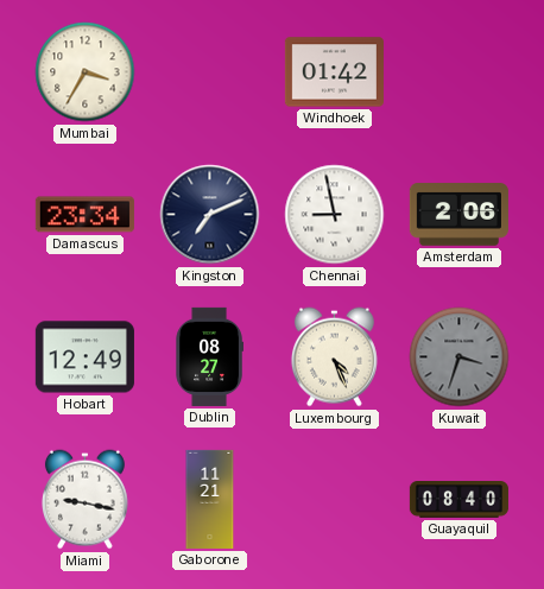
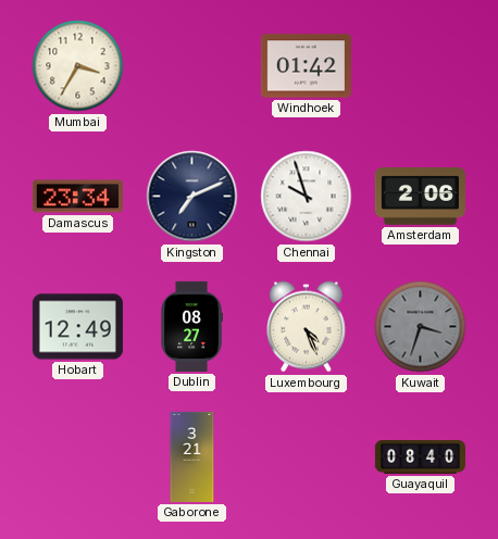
Chennai: 8:58 -> 9:57 (307, 197)
Miami: 9:17 -> none (84, 500)
Gaborone: 11:21 -> 3:21 (192, 456)
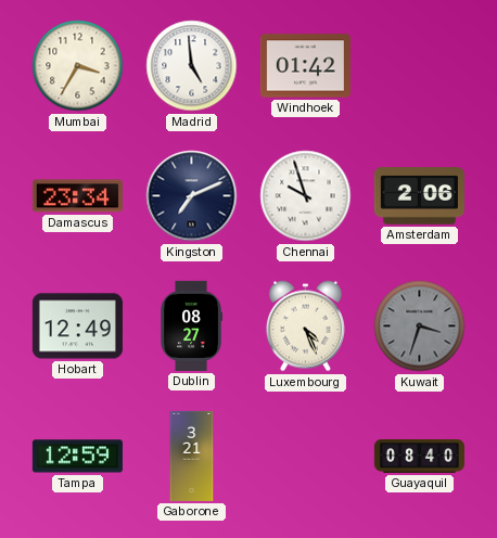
Madrid: none -> 4:59 (192, 66)
Tampa: none -> 12:59 (77, 457)
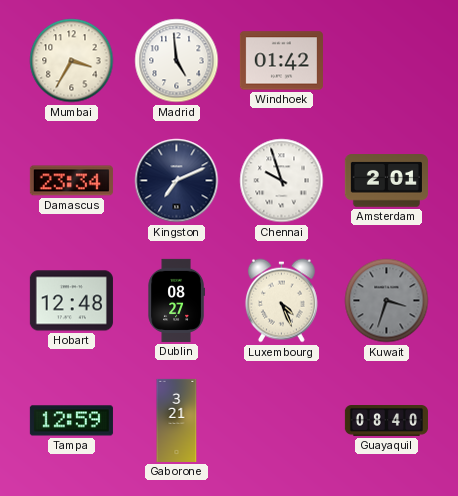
Amsterdam: 2:06 -> 2:01 (386, 181)
Hobart: 12:49 -> 12:48 (71, 301)
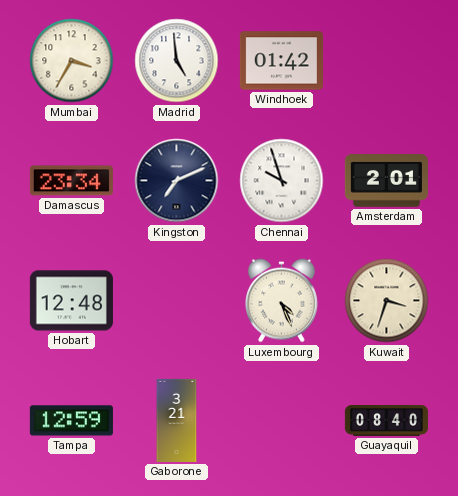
Dublin: 08:27 -> none (176, 300)
Kuwait dial: grey -> cream (387, 301)
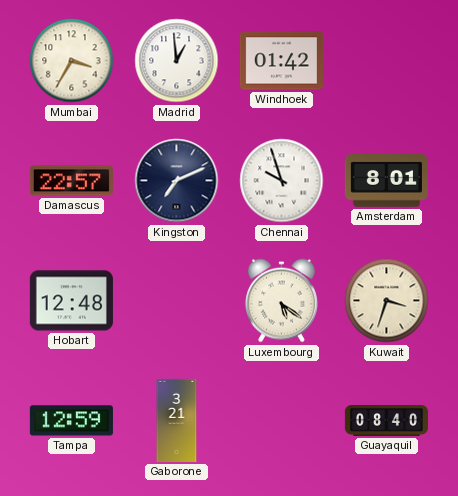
Madrid: 4:59 -> 12:59 (177, 61)
Damascus: 23:34 -> 22:57 (71, 181)
Amsterdam: 2:01 -> 8:01 (386, 181)
Luxembourg: 4:26 -> 5:21 (281, 301)
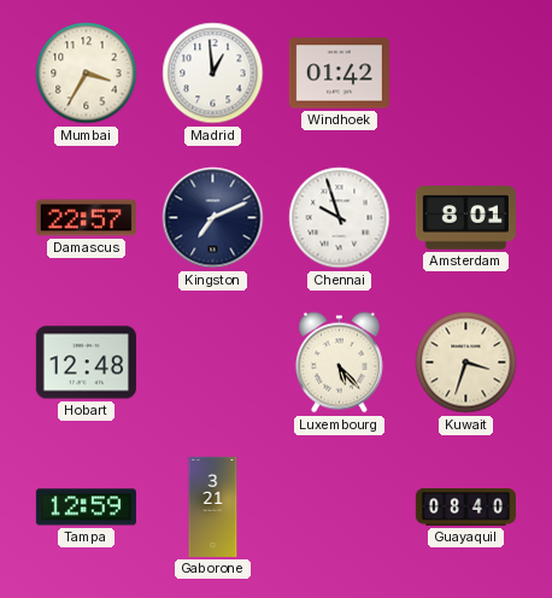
Luxembourg: 5:21 -> 5:23 (339, 363)
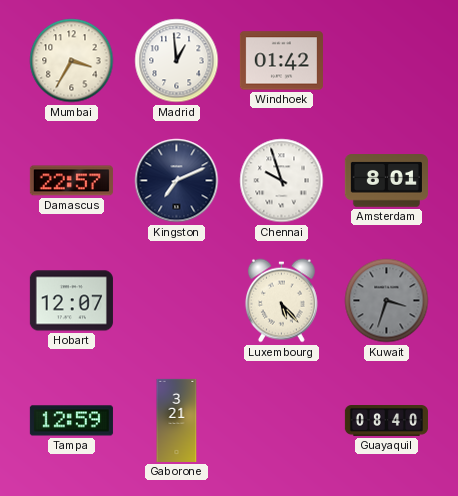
Hobart: 12:48 -> 12:07 (71, 301)
Kuwait dial: cream -> grey (387, 301)
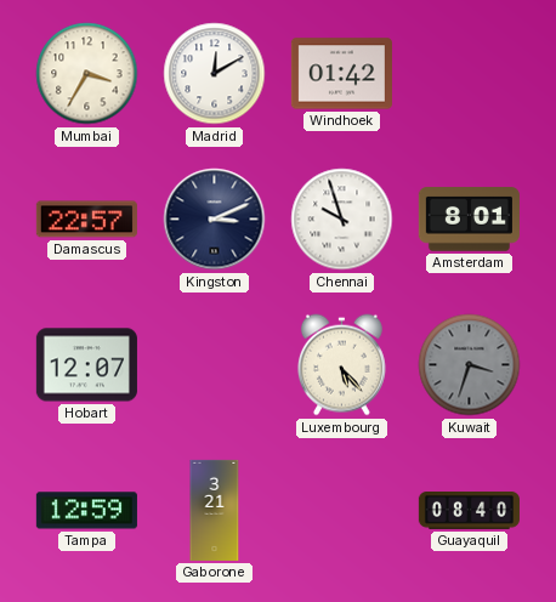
Madrid: 12:59 -> 12:10 (215, 74)
Kingston: 7:11 -> 3:11 (215, 220)
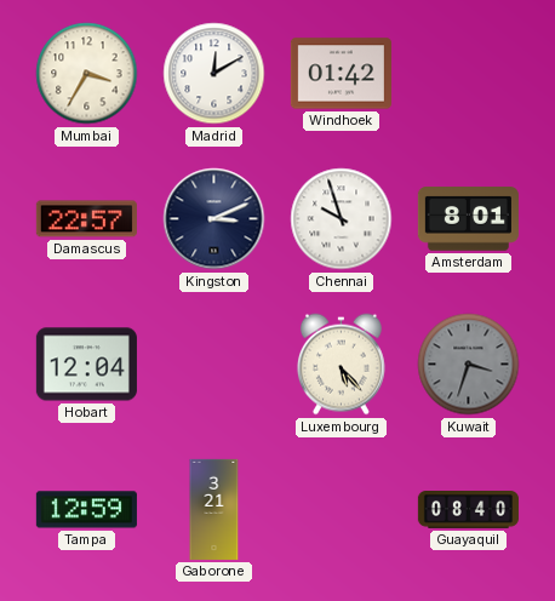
Hobart: 12:07 -> 12:04 (86, 365)
